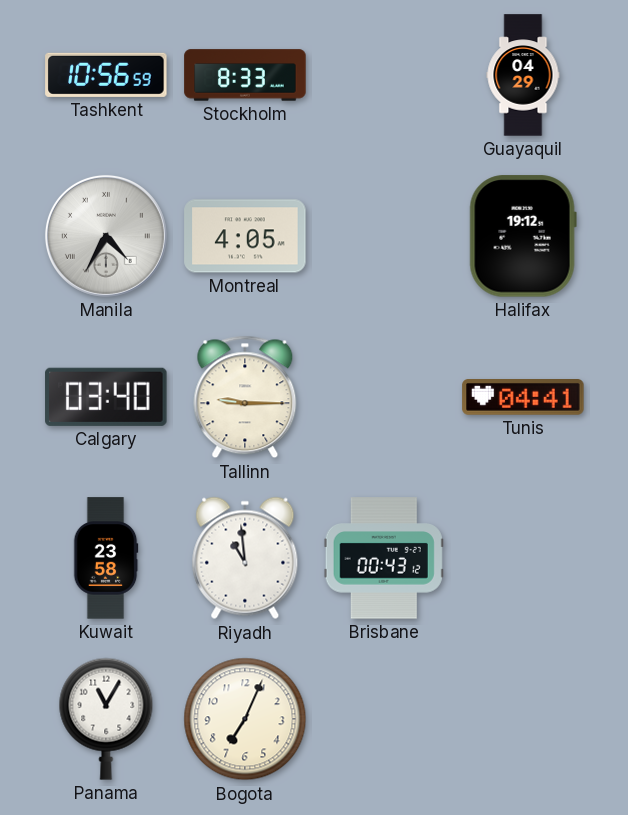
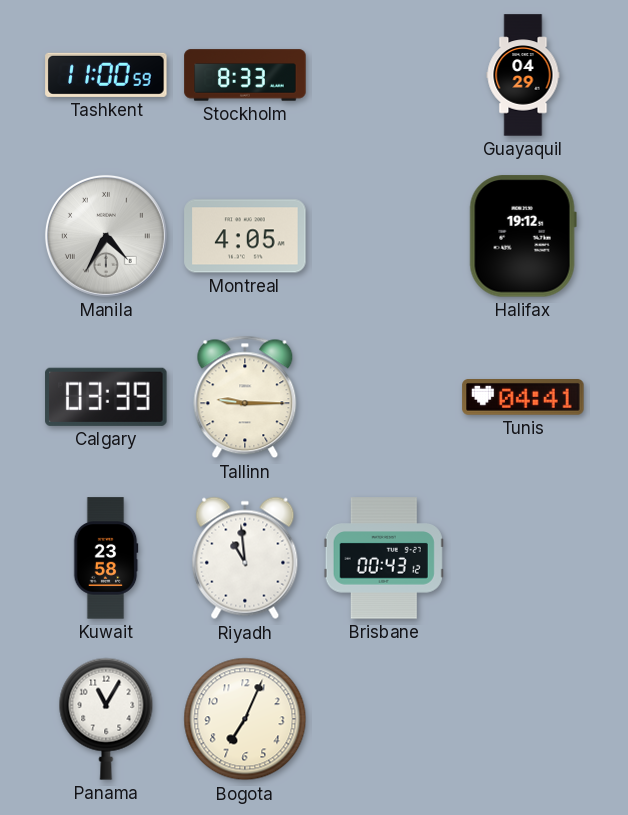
Tashkent: 10:56 -> 11:00 (106, 75)
Calgary: 03:40 -> 03:39 (106, 397)
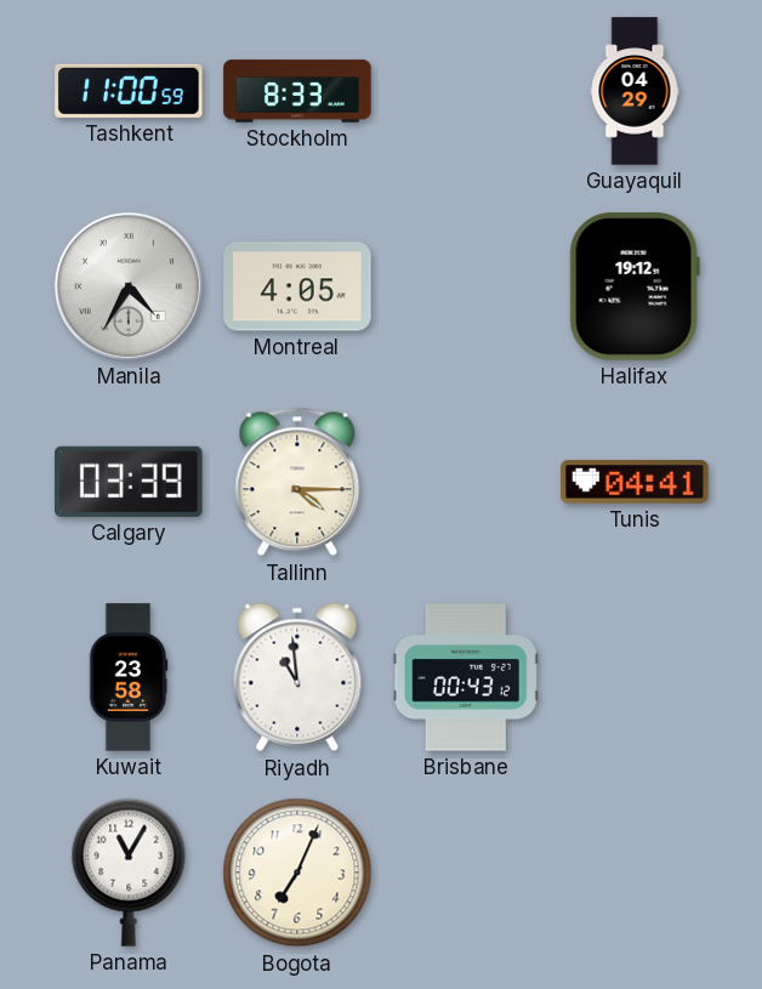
Tallinn: 9:15 -> 4:15 (297, 482)
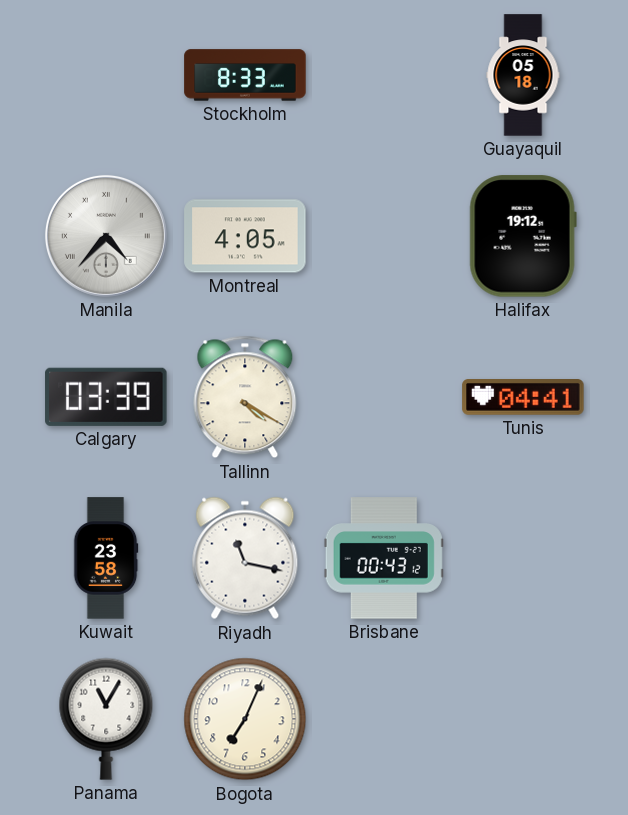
Tashkent: 11:00 -> none (129, 91)
Guayaquil: 04:29 -> 05:18 (523, 75)
Manila: 4:35 -> 4:37 (106, 236)
Tallinn: 4:15 -> 4:20 (245, 397)
Riyadh: 10:59 -> 11:17 (245, 558)
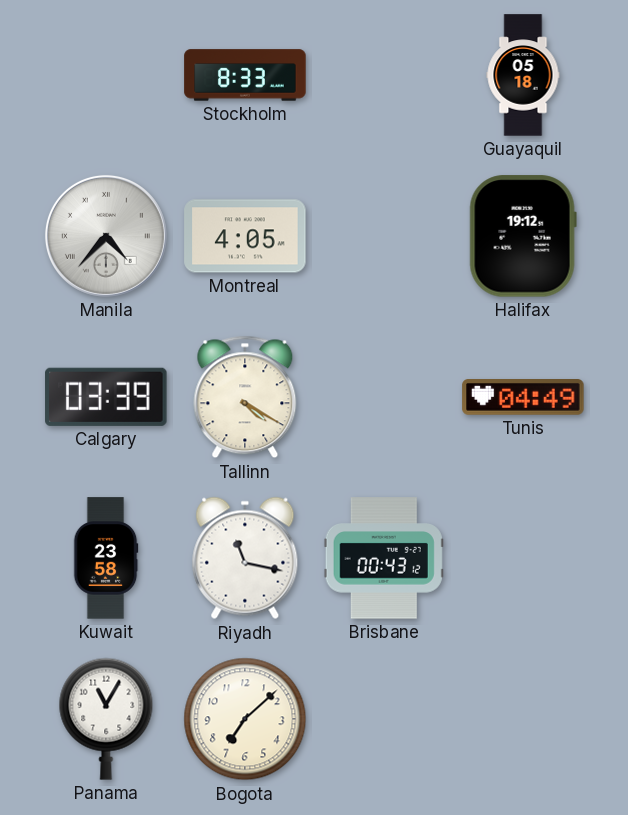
Tunis: 04:41 -> 04:49 (523, 398)
Bogota: 7:04 -> 7:08 (245, 719)
